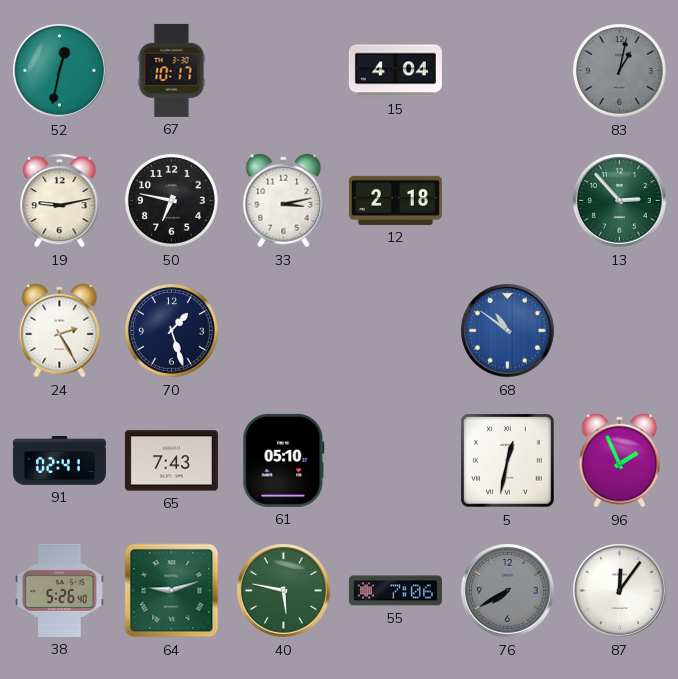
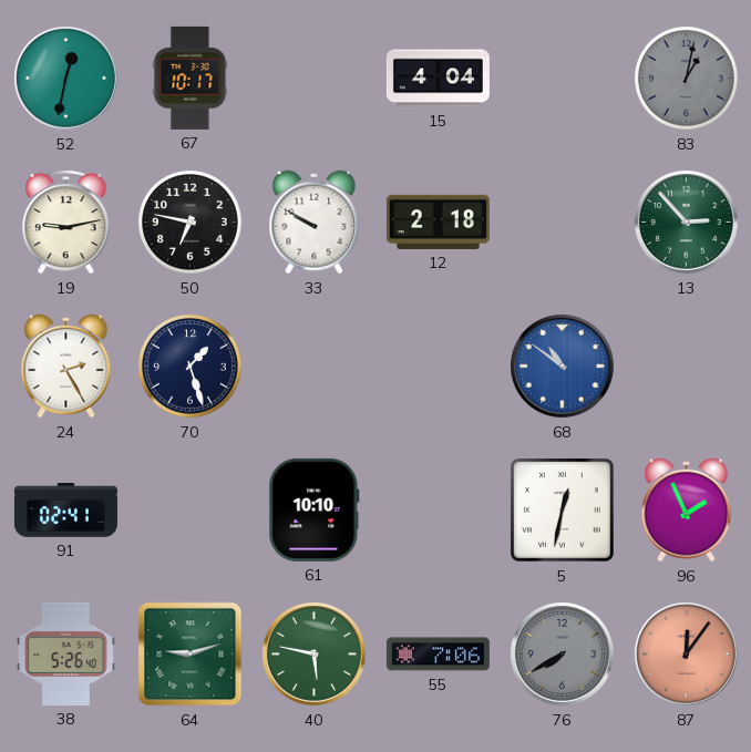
33: 3:13 -> 9:50 (315, 223)
65: 7:43 -> none (171, 461)
61: 05:10 -> 10:10 (315, 509)
87 dial: white -> salmon (686, 653)
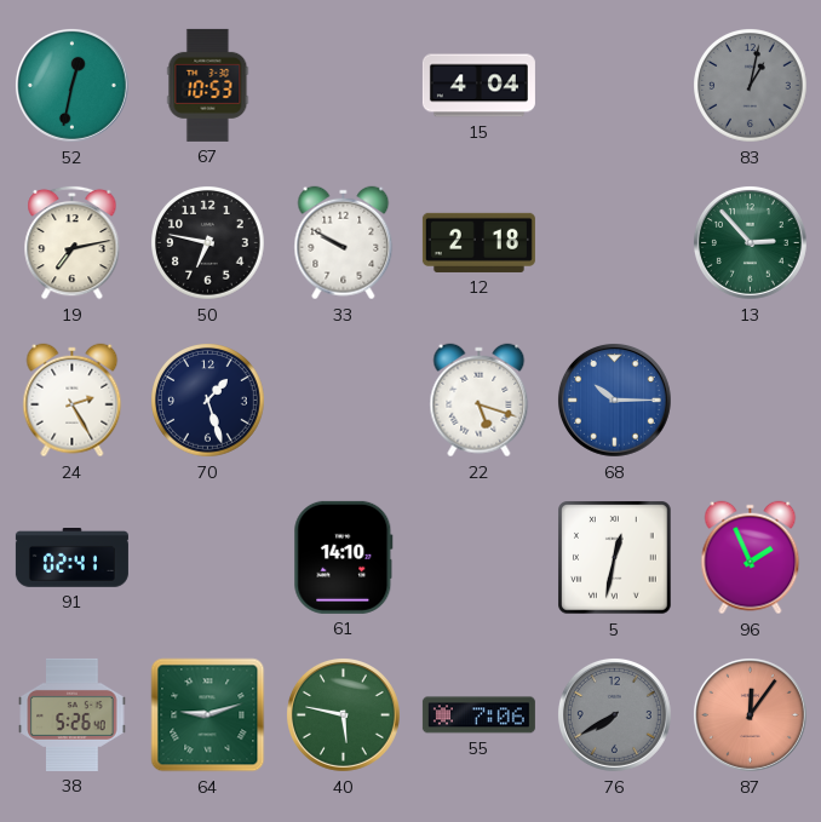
67: 10:17 -> 10:53 (208, 85)
19: 9:13 -> 7:13 (73, 242)
22: none -> 5:18 (480, 401)
68: 10:51 -> 10:15 (614, 399)
61: 10:10 -> 14:10 (344, 557)
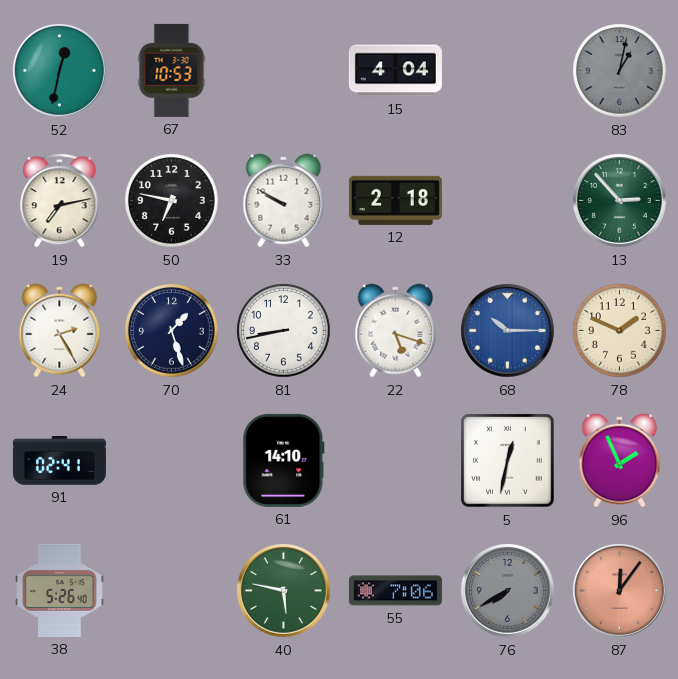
81: none -> 8:43 (284, 331)
78: none -> 1:49 (620, 331)
64: 9:12 -> none (208, 715)
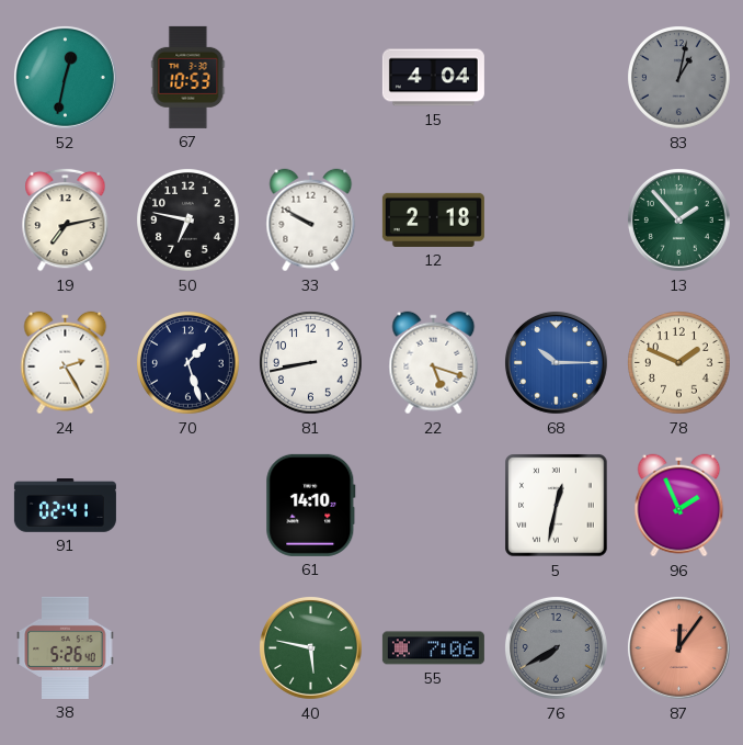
13: 2:53 -> 1:53 (678, 219)
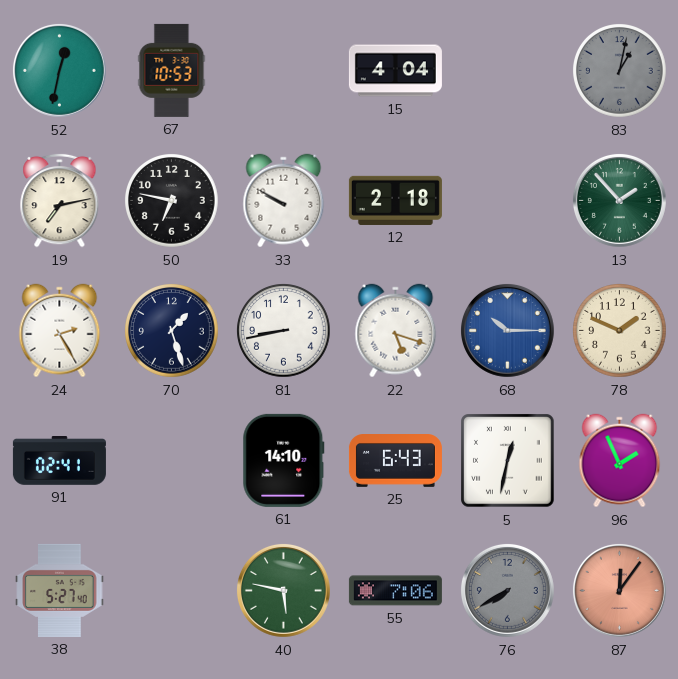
25: none -> 6:43 (395, 461)
38: 5:26 -> 5:27 (60, 590)
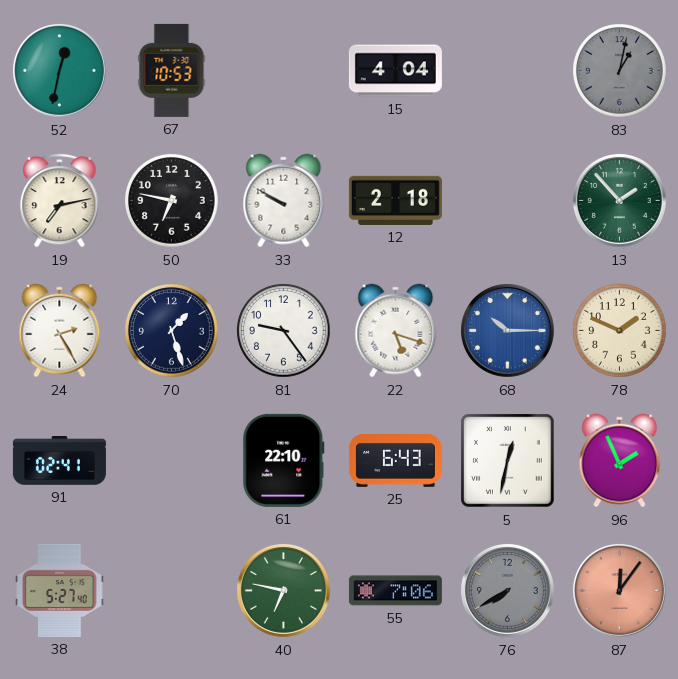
81: 8:43 -> 9:24 (284, 331)
61: 14:10 -> 22:10 (284, 460)
40: 5:47 -> 6:47 (283, 590)
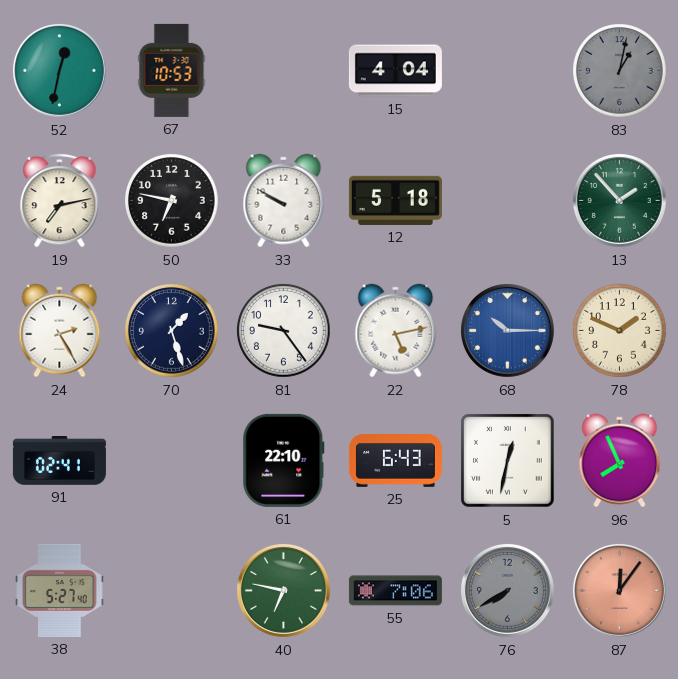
12: 2:18 -> 5:18 (395, 200)
22: 5:18 -> 5:13 (396, 331)
96: 1:56 -> 7:56 (620, 461)
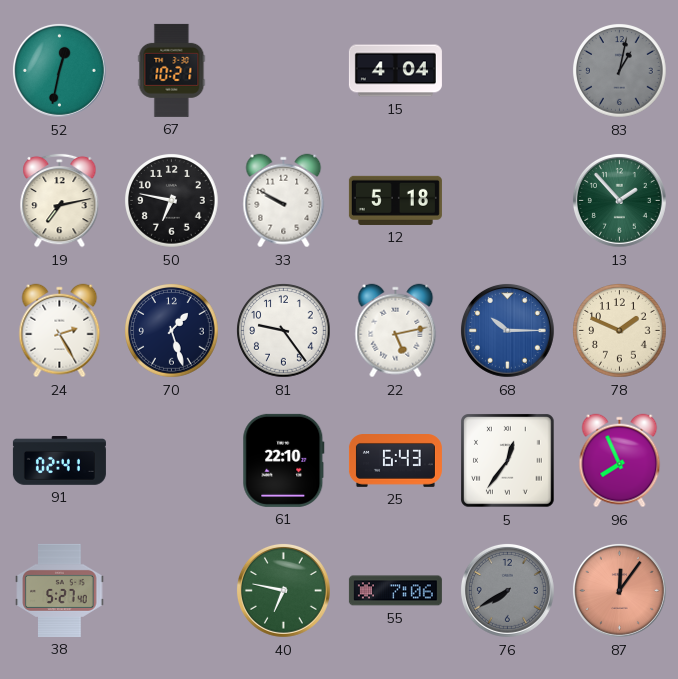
67: 10:53 -> 10:21 (172, 70)
5: 12:32 -> 12:36 (508, 461)
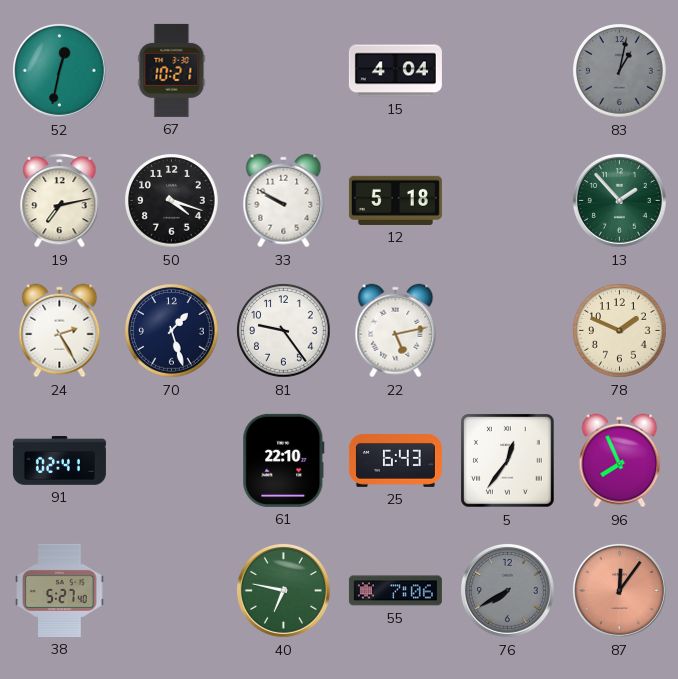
50: 6:47 -> 4:18 (172, 201)
68: 10:15 -> none (507, 330)
